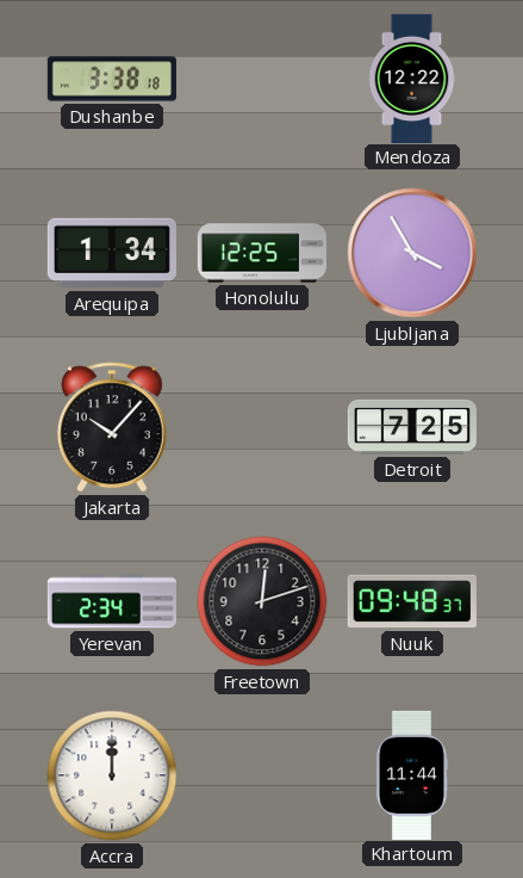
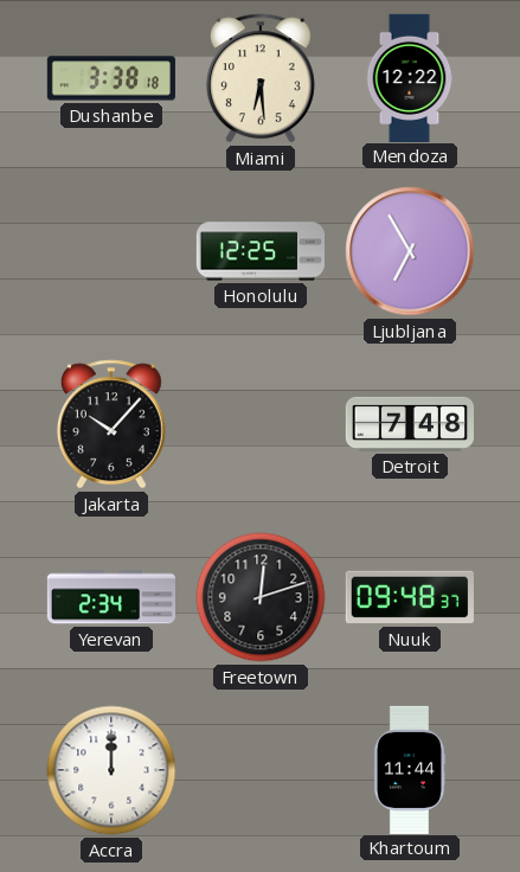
Miami: none -> 6:29 (261, 78)
Arequipa: 1:34 -> none (112, 253)
Ljubljana: 3:55 -> 6:55 (410, 251)
Detroit: 7:25 -> 7:48 (409, 424)
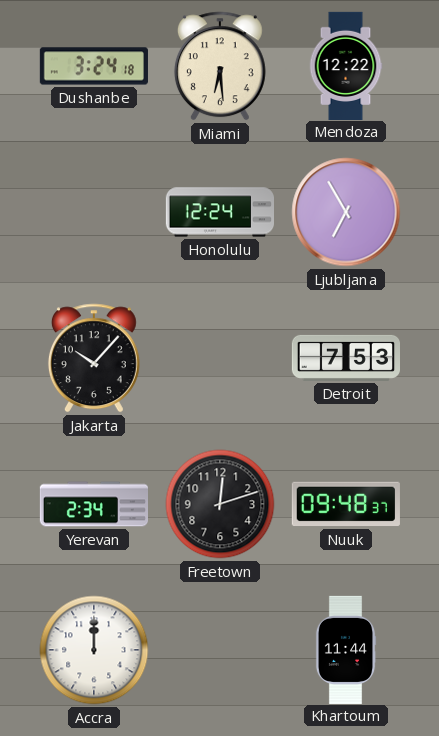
Dushanbe: 3:38 -> 3:24 (94, 66)
Honolulu: 12:25 -> 12:24 (219, 212)
Detroit: 7:48 -> 7:53 (345, 358)
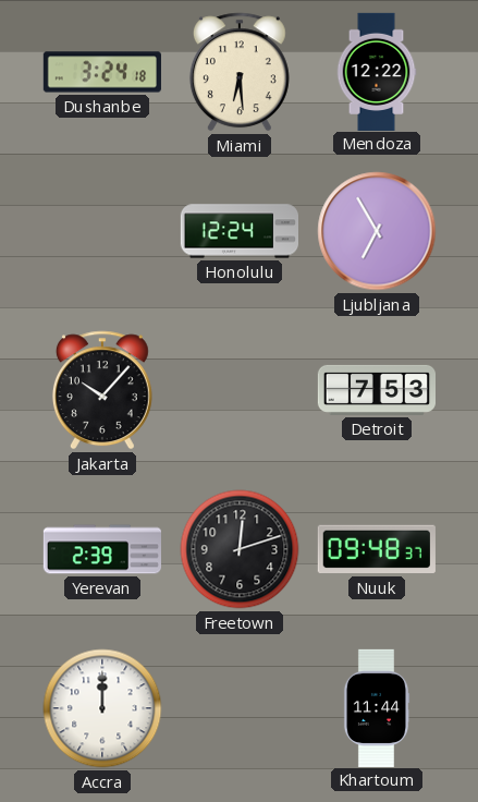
Yerevan: 2:34 -> 2:39 (101, 549)
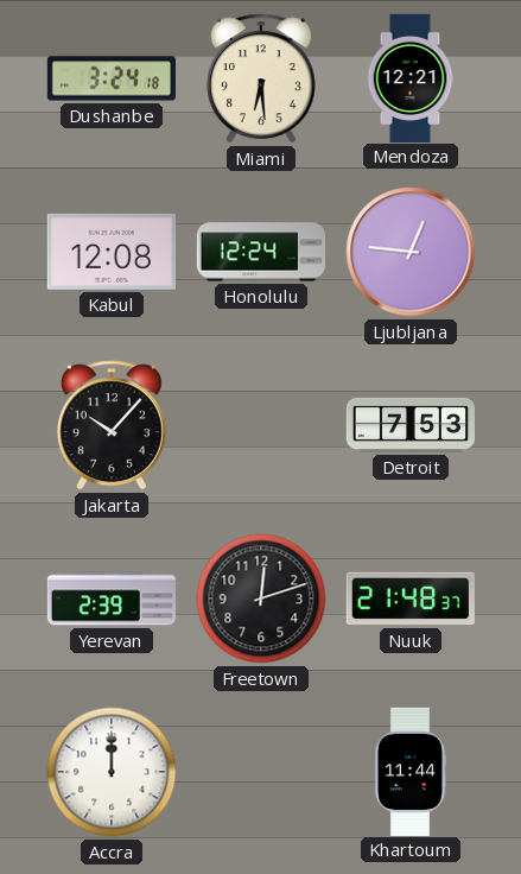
Mendoza: 12:22 -> 12:21 (411, 77)
Kabul: none -> 12:08 (112, 252)
Ljubljana: 6:55 -> 12:46 (411, 252)
Nuuk: 09:48 -> 21:48 (411, 598)
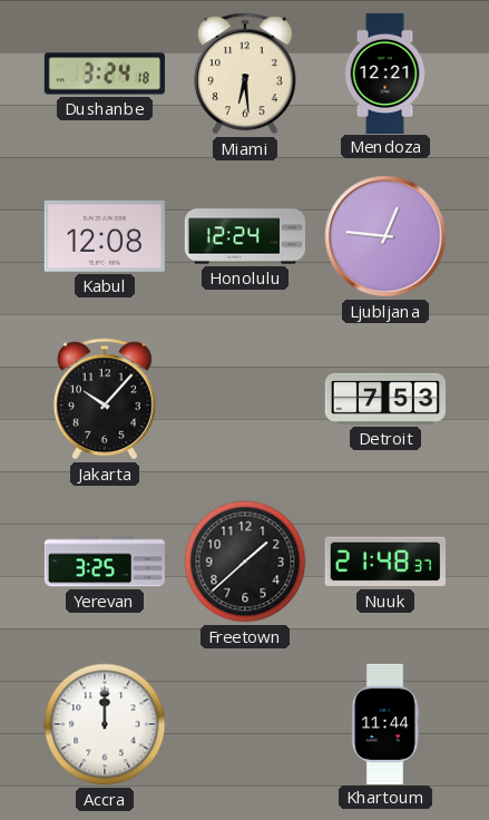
Yerevan: 2:39 -> 3:25 (104, 562)
Freetown: 12:12 -> 1:38 (245, 562)
